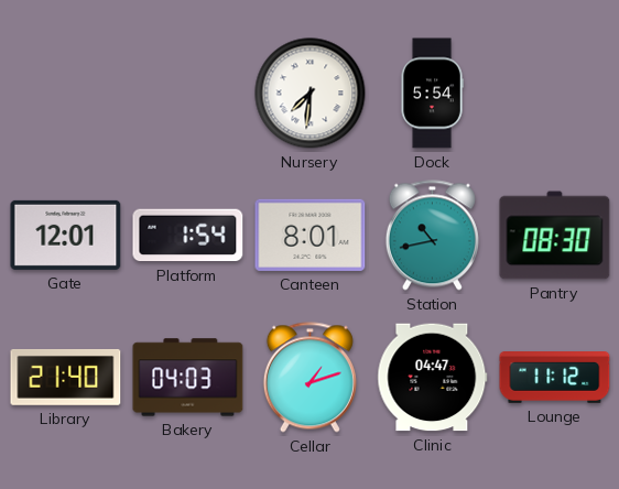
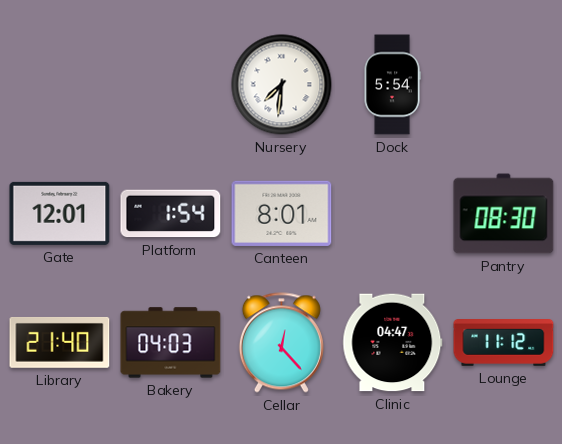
Station: 10:43 -> none (432, 236)
Cellar: 1:12 -> 12:23 (281, 343)
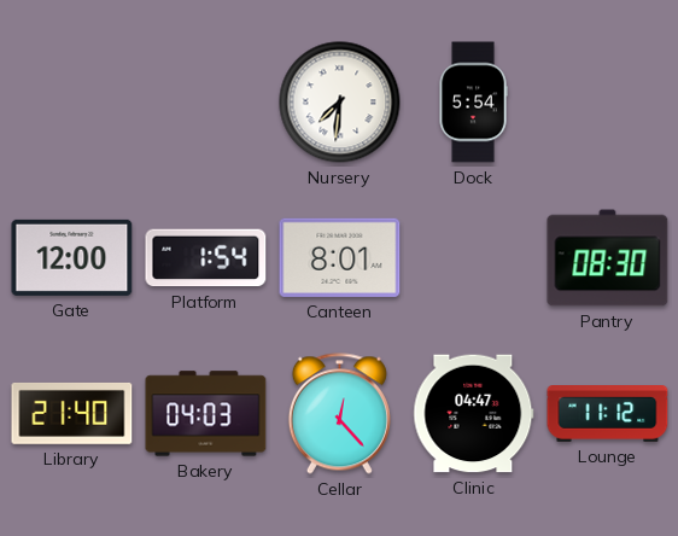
Gate: 12:01 -> 12:00 (72, 257)
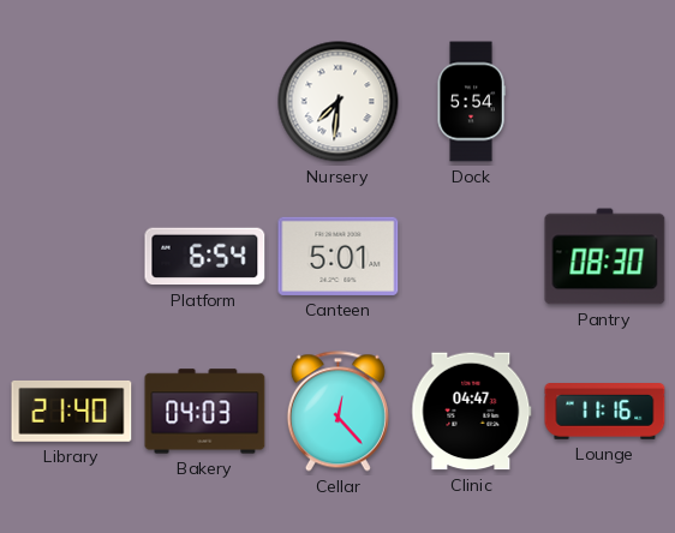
Gate: 12:00 -> none (72, 257)
Platform: 1:54 -> 6:54 (205, 257)
Canteen: 8:01 -> 5:01 (339, 256)
Lounge: 11:12 -> 11:16 (605, 412)
